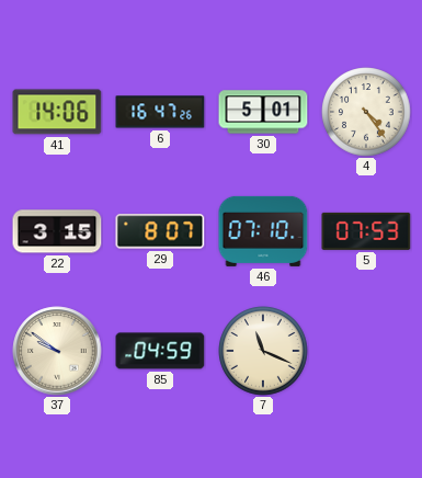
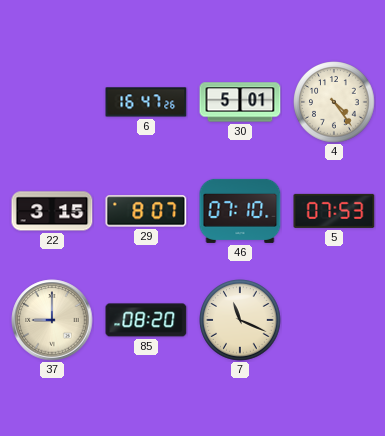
41: 14:06 -> none (57, 112)
37: 9:51 -> 9:00 (52, 320)
85: 04:59 -> 08:20 (146, 320)
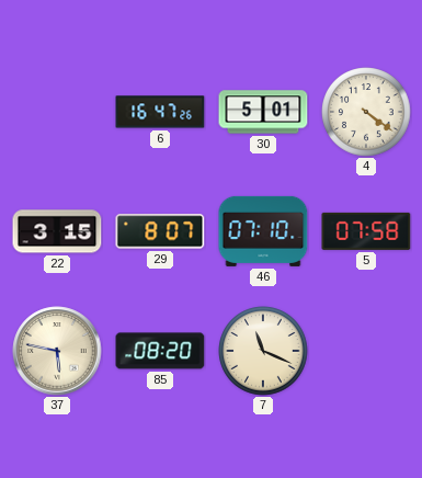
4: 4:24 -> 4:21 (366, 112)
5: 07:53 -> 07:58 (366, 231)
37: 9:00 -> 5:47 (57, 351)
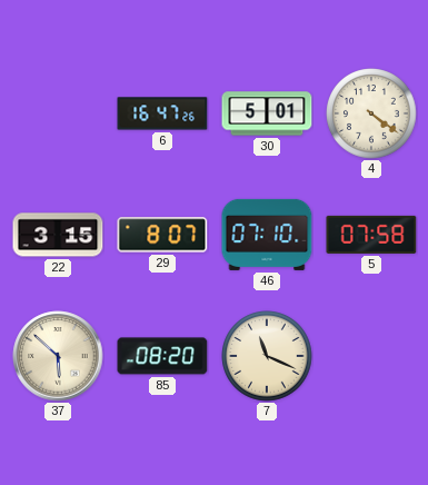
37: 5:47 -> 5:52 (58, 356)
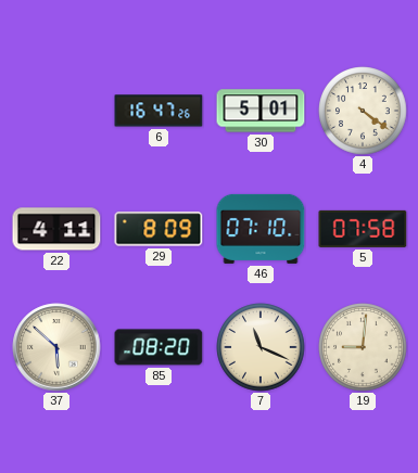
22: 3:15 -> 4:11 (56, 229)
29: 8:07 -> 8:09 (159, 229)
19: none -> 9:01 (363, 347)
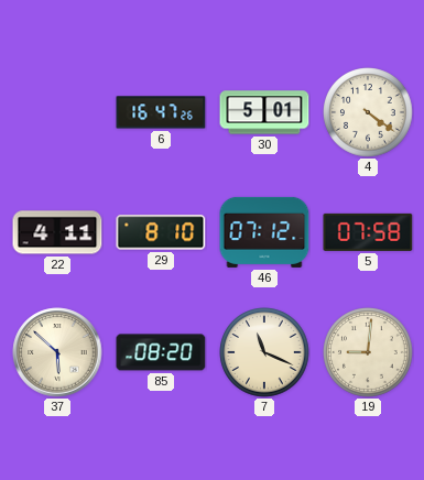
29: 8:09 -> 8:10 (161, 232)
46: 07:10 -> 07:12 (264, 232)
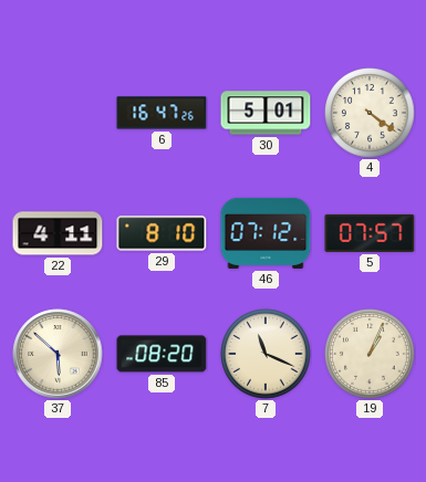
5: 07:58 -> 07:57 (370, 233)
19: 9:01 -> 1:04 (370, 354)
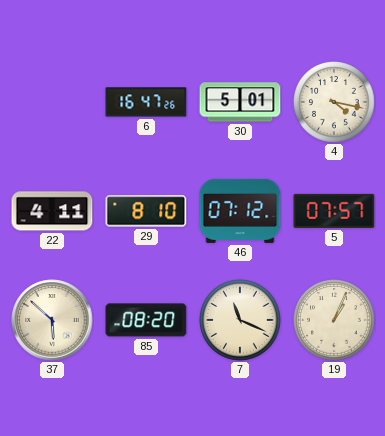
4: 4:21 -> 4:17 (334, 102)
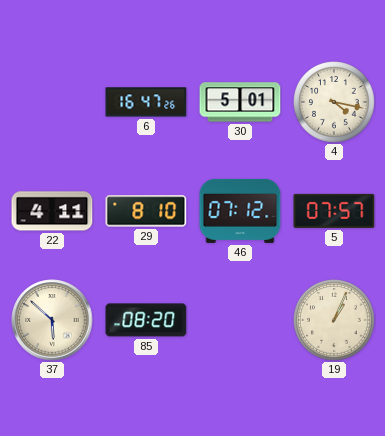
7: 11:19 -> none (240, 320)
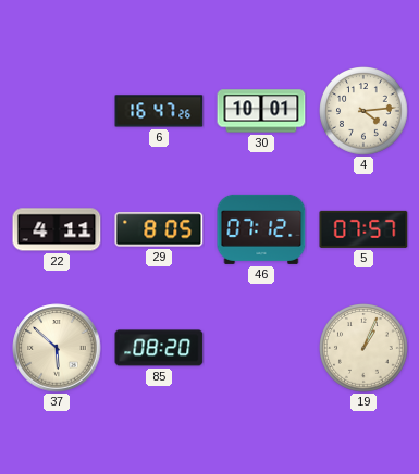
30: 5:01 -> 10:01 (261, 111)
4: 4:17 -> 4:14 (363, 111)
29: 8:10 -> 8:05 (159, 229)
